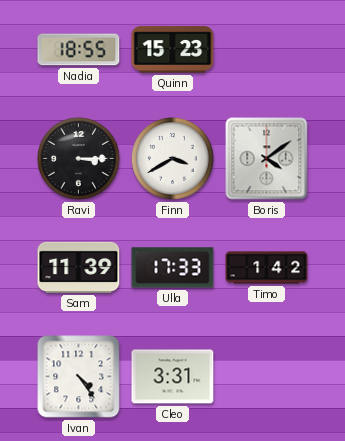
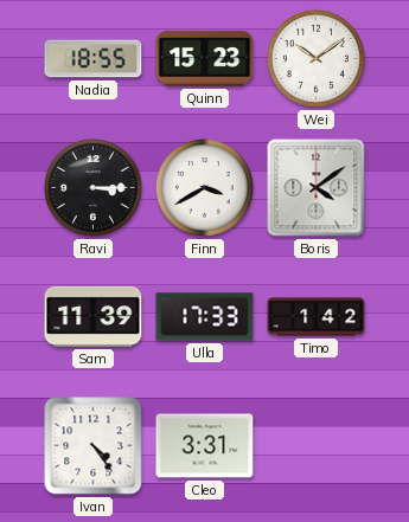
Wei: none -> 10:09 (315, 58)
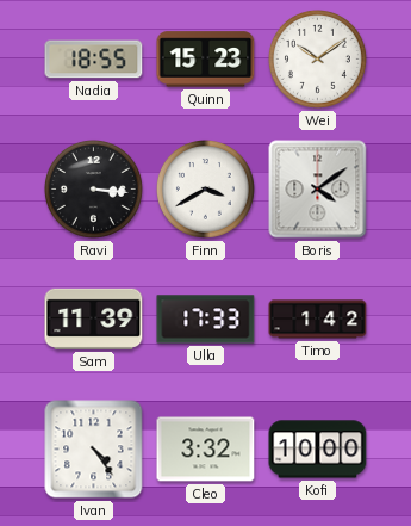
Ravi: 3:15 -> 3:16 (93, 188)
Cleo: 3:31 -> 3:32 (206, 450)
Kofi: none -> 10:00 (318, 450)
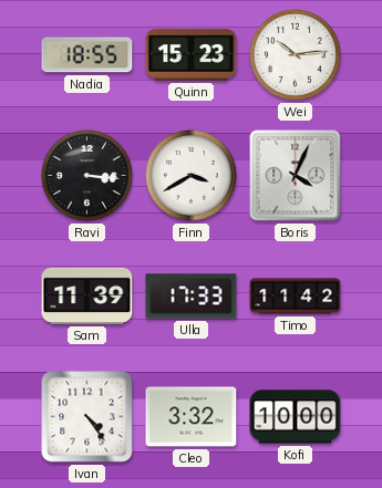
Wei: 10:09 -> 10:14 (295, 54)
Boris: 4:09 -> 4:04 (296, 176)
Timo: 1:42 -> 11:42 (296, 297)
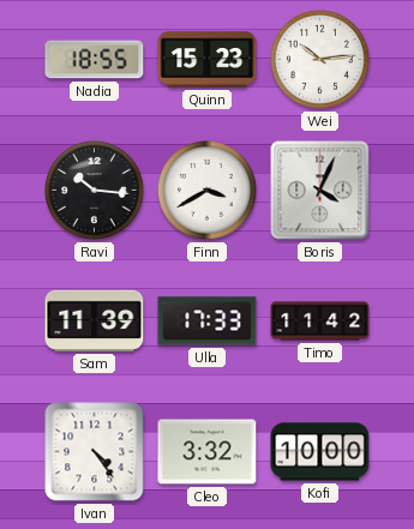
Ravi: 3:16 -> 10:16 (94, 190)
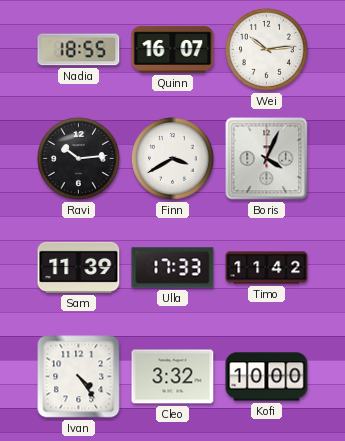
Quinn: 15:23 -> 16:07 (173, 50)
Ravi: 10:16 -> 10:14 (78, 158)
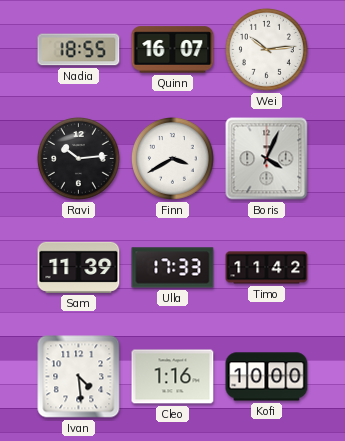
Ivan: 4:24 -> 4:29 (79, 377)
Cleo: 3:32 -> 1:16 (173, 377)
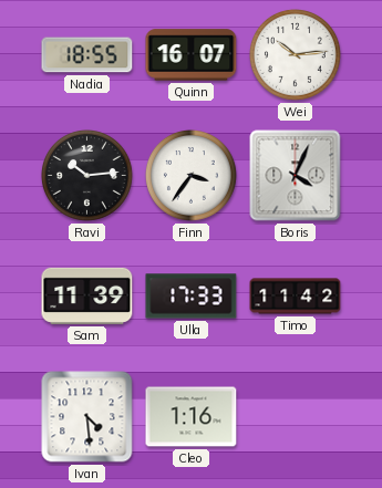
Finn: 3:40 -> 3:36 (190, 175)
Kofi: 10:00 -> none (267, 377)
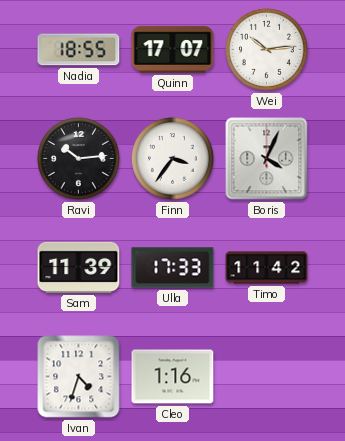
Quinn: 16:07 -> 17:07 (173, 50)
Ivan: 4:29 -> 4:33 (79, 377)
